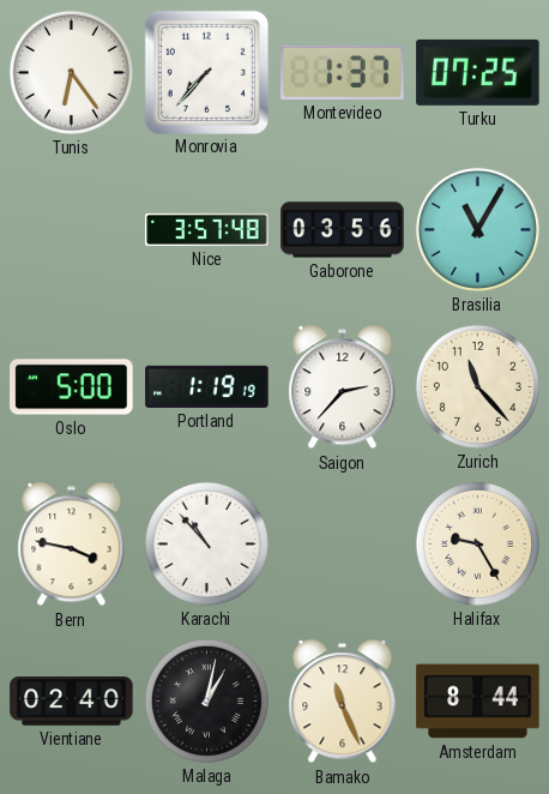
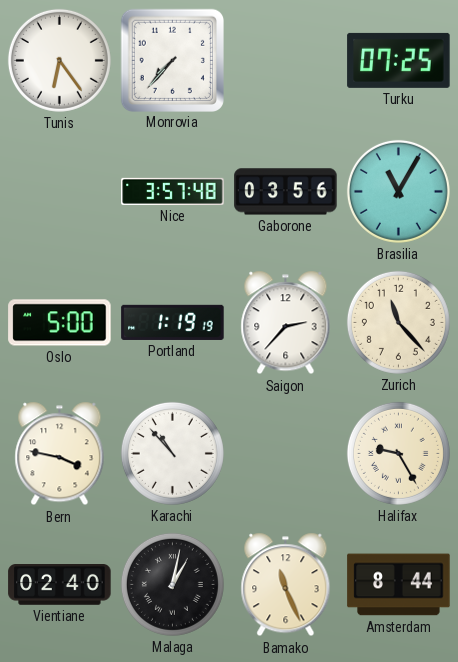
Montevideo: 1:37 -> none (343, 72)
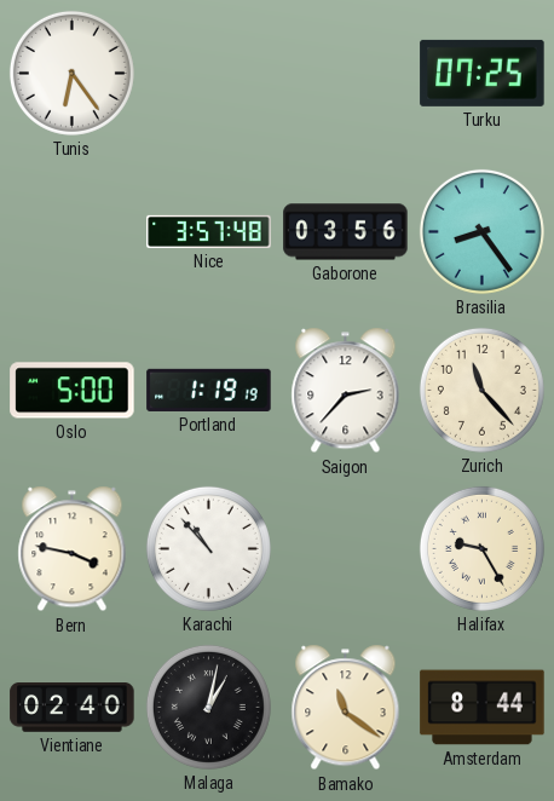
Monrovia: 7:37 -> none (172, 60)
Brasilia: 11:05 -> 8:24 (481, 231)
Bamako: 11:26 -> 11:21 (346, 708)
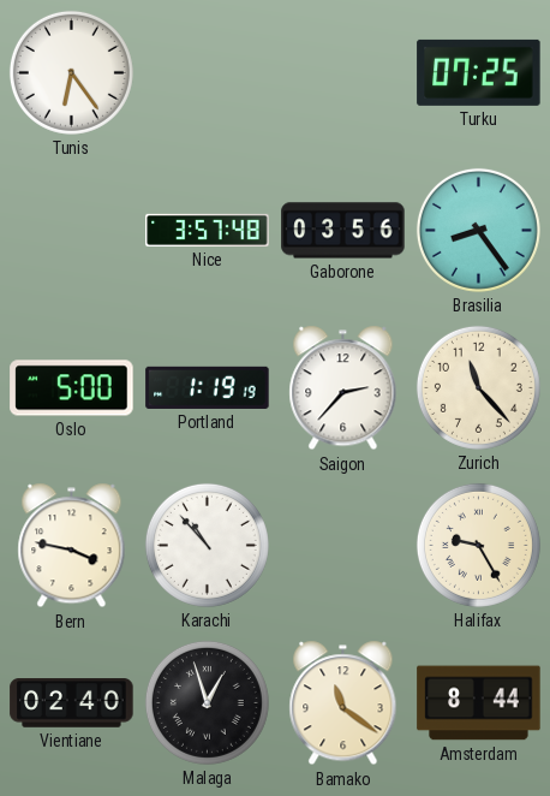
Malaga: 1:02 -> 12:57 (207, 702)
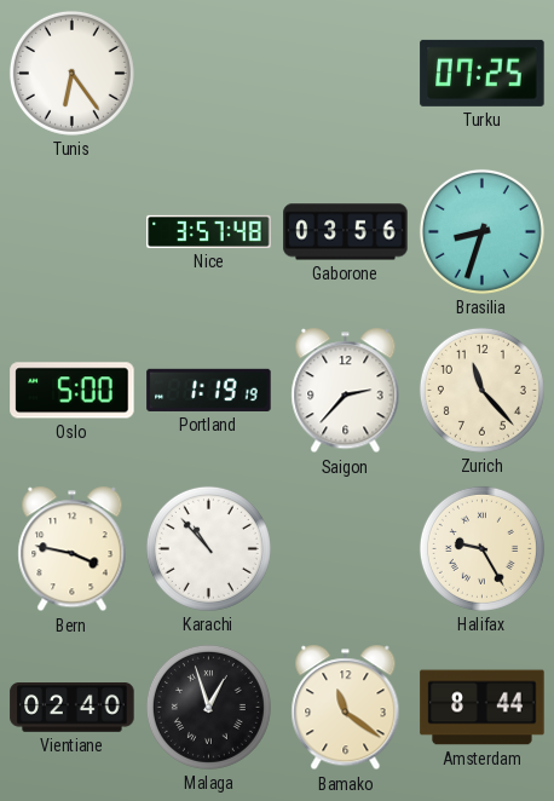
Brasilia: 8:24 -> 8:33 (481, 231)
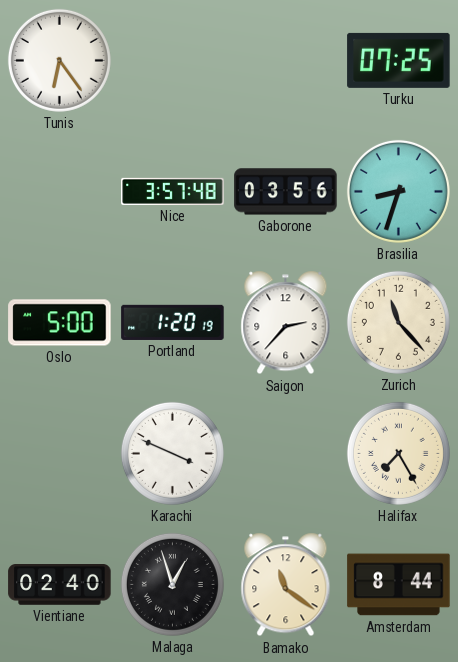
Portland: 1:19 -> 1:20 (173, 322)
Bern: 3:47 -> none (73, 549)
Karachi: 10:53 -> 3:49 (172, 453)
Halifax: 9:25 -> 7:25 (398, 453)
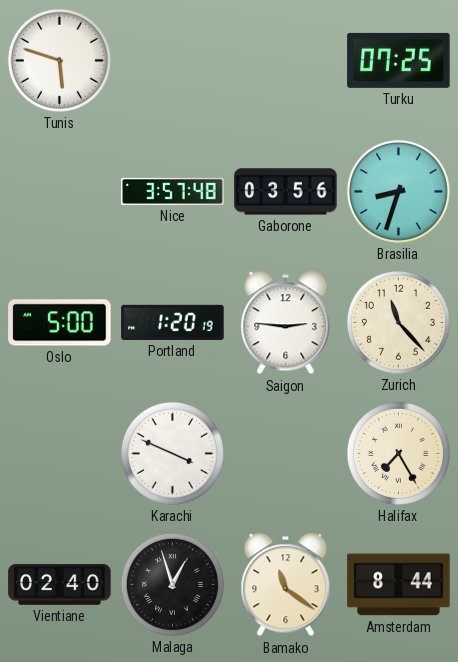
Tunis: 6:24 -> 5:48 (59, 60)
Saigon: 2:37 -> 2:46 (286, 323)
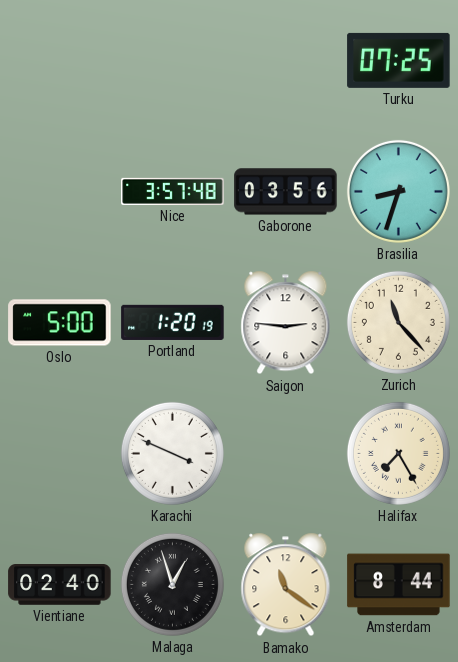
Tunis: 5:48 -> none (59, 60)
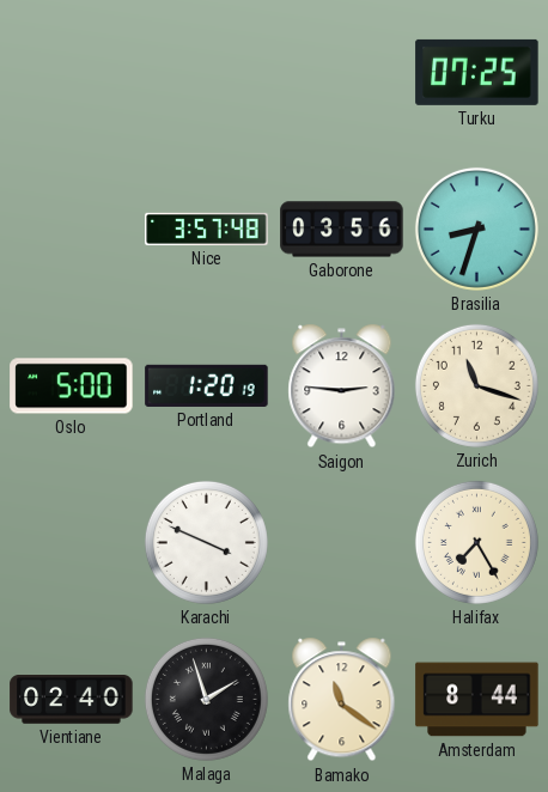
Zurich: 11:23 -> 11:18 (476, 385)
Malaga: 12:57 -> 1:57 (206, 699)
